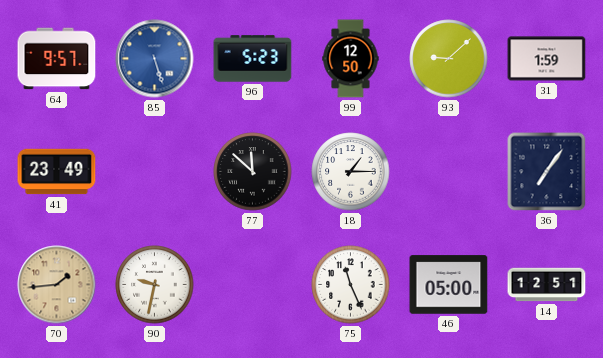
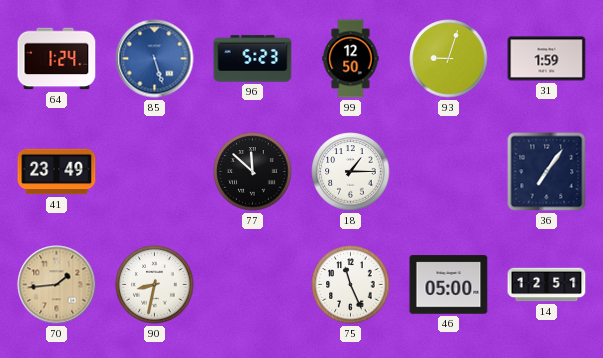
64: 9:57 -> 1:24 (57, 59)
93: 9:08 -> 9:03 (449, 59)
90: 9:32 -> 8:32 (155, 285)
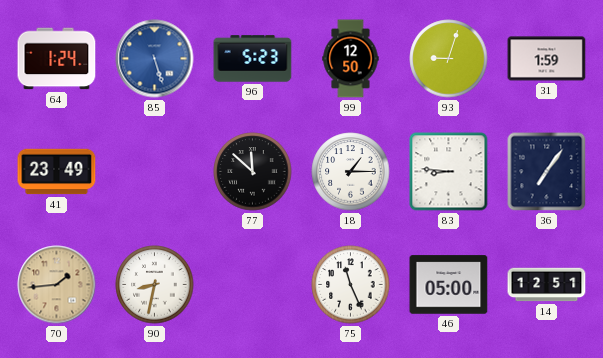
83: none -> 8:46 (449, 172)
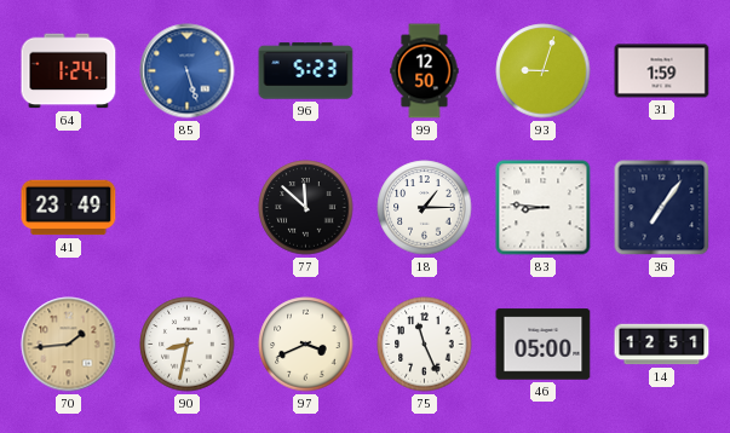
97: none -> 3:41 (306, 345)
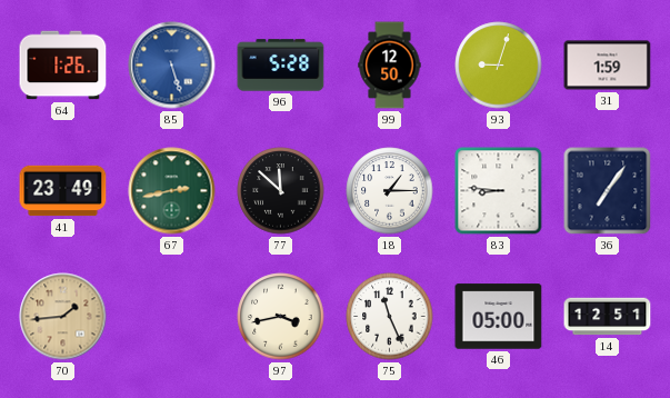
64: 1:24 -> 1:26 (63, 66)
96: 5:23 -> 5:28 (281, 66)
67: none -> 2:43 (172, 191)
90: 8:32 -> none (188, 345)
97: 3:41 -> 3:43 (281, 317)
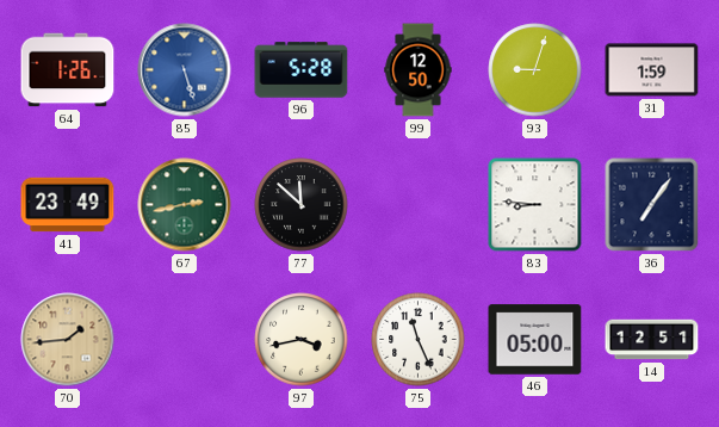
18: 1:15 -> none (390, 191)
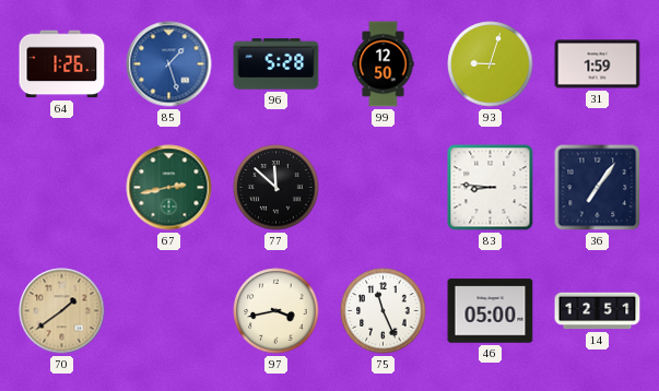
85: 5:27 -> 1:27 (169, 64)
41: 23:49 -> none (68, 205)
70: 1:44 -> 1:39 (62, 311)
